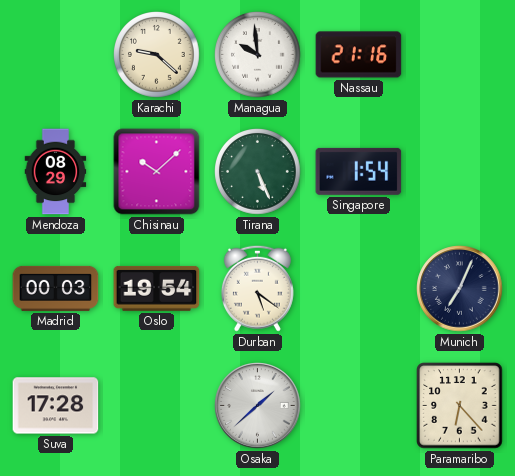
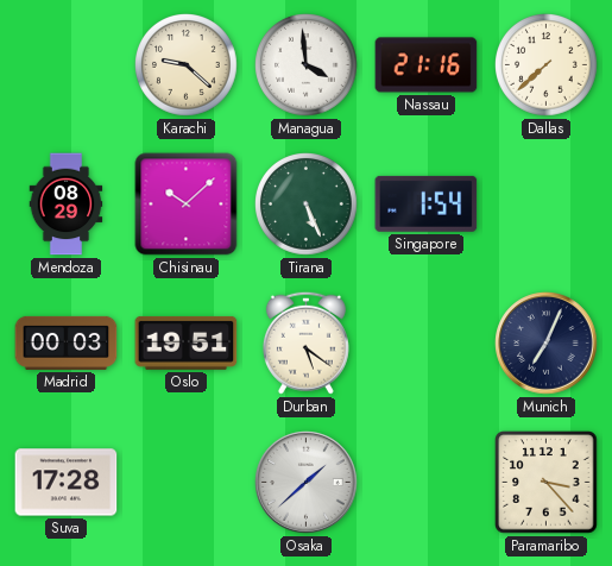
Managua: 9:59 -> 3:59 (307, 65)
Dallas: none -> 7:38 (547, 65)
Oslo: 19:54 -> 19:51 (187, 342)
Paramaribo: 6:23 -> 3:23 (547, 483)
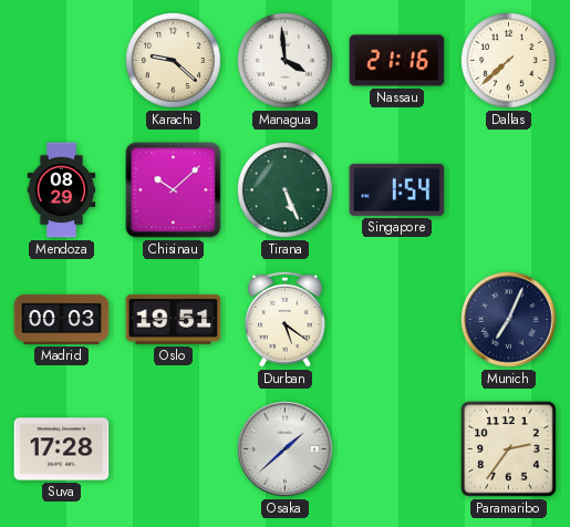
Paramaribo: 3:23 -> 2:36 (509, 449)
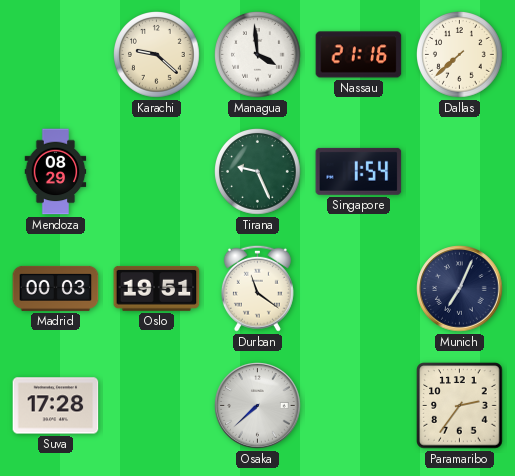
Chisinau: 10:08 -> none (174, 190)
Tirana: 5:26 -> 9:26 (258, 172)
Durban: 5:21 -> 11:21 (257, 288)
Osaka: 1:38 -> 7:38 (258, 406)
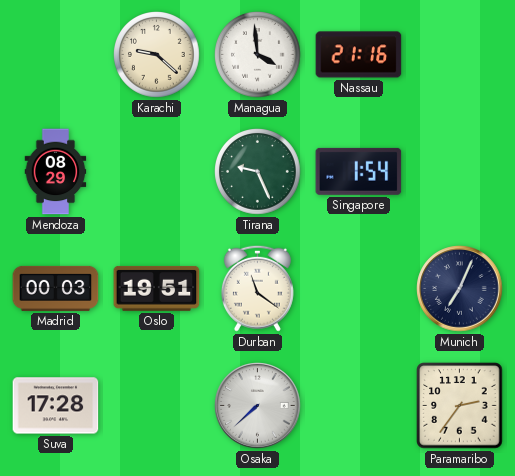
Dallas: 7:38 -> none (460, 55)
